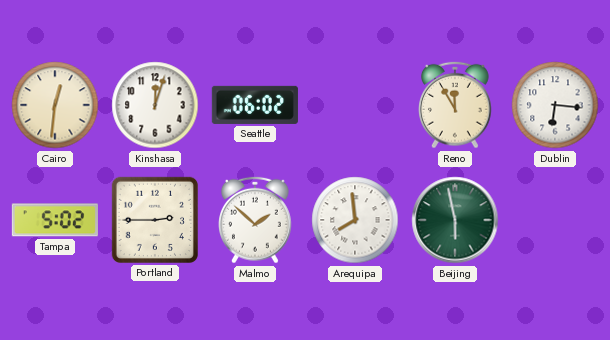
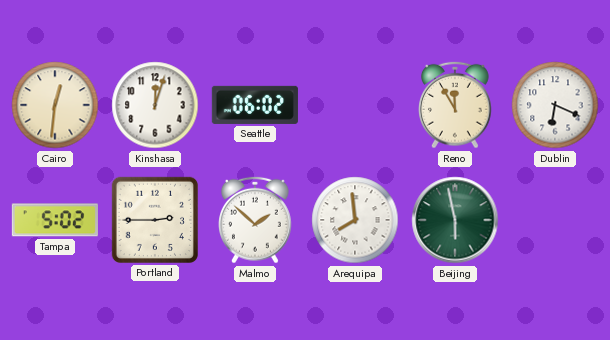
Dublin: 6:16 -> 6:19 (555, 105)
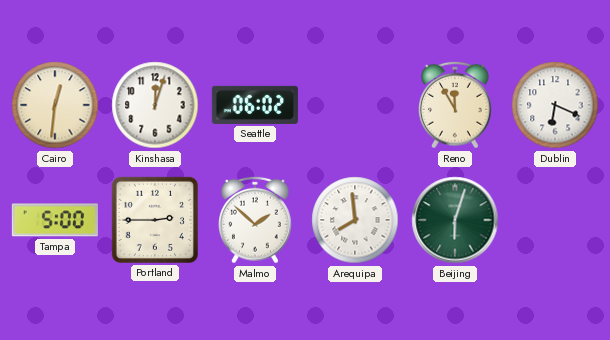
Tampa: 5:02 -> 5:00 (55, 220)
Beijing: 5:58 -> 6:03 (455, 220)
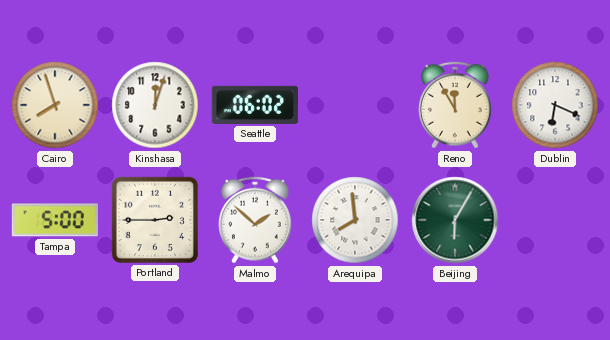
Cairo: 12:31 -> 7:57 (55, 105)
Beijing: 6:03 -> 6:05 (455, 220)
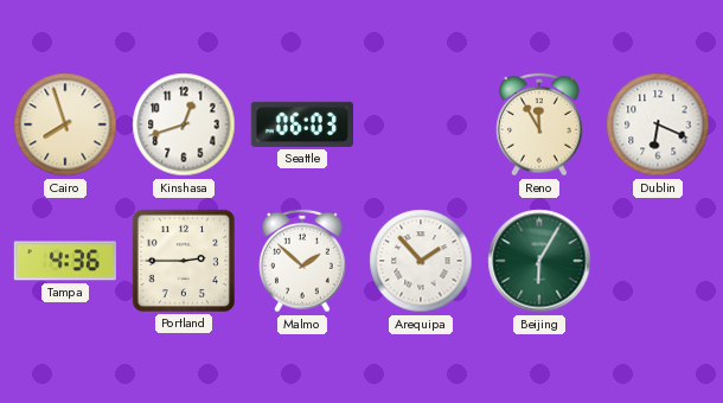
Kinshasa: 12:03 -> 12:42 (184, 124)
Seattle: 06:02 -> 06:03 (302, 124)
Tampa: 5:00 -> 4:36 (65, 261)
Arequipa: 7:59 -> 1:53 (421, 261)
